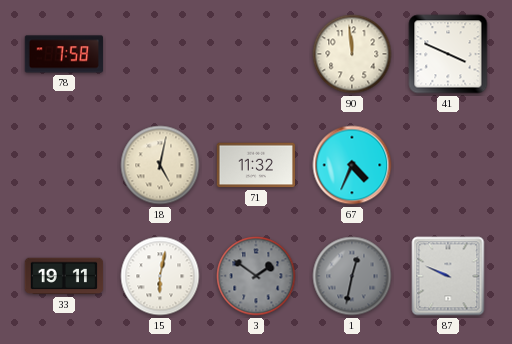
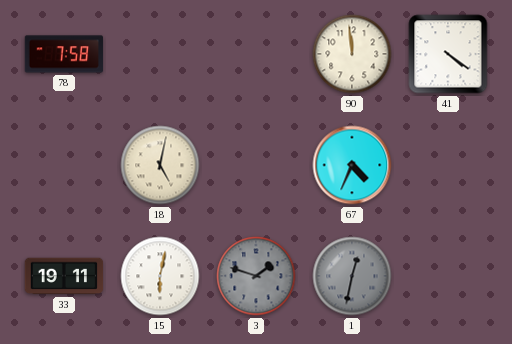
41: 3:49 -> 4:21 (448, 54)
71: 11:32 -> none (256, 165)
3: 1:51 -> 1:48 (256, 276)
87: 9:49 -> none (448, 276)
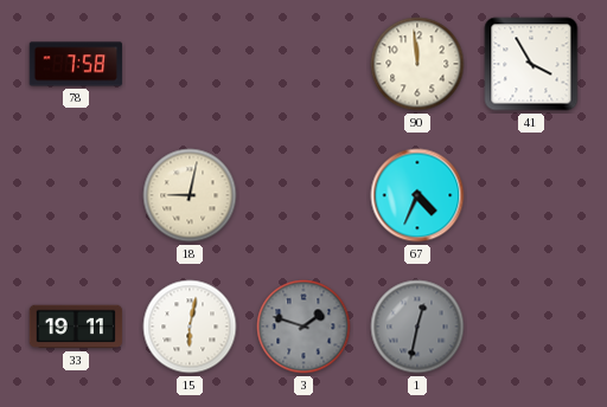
41: 4:21 -> 3:55 (531, 64)
18: 5:02 -> 9:02 (190, 195)
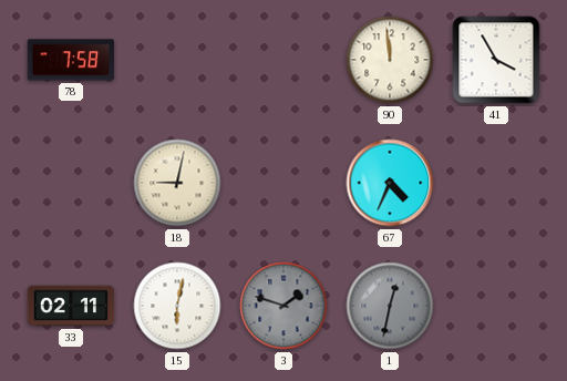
33: 19:11 -> 02:11 (71, 306)
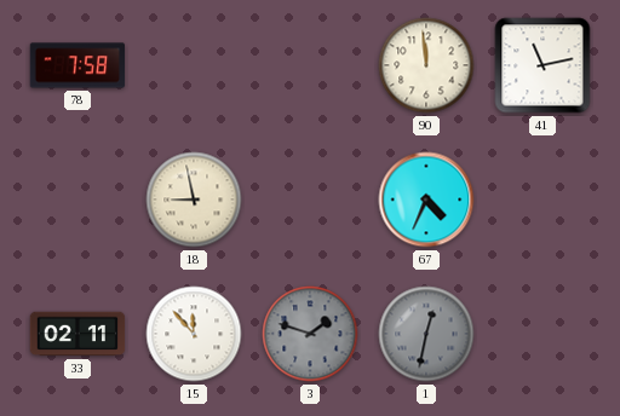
41: 3:55 -> 11:13 (542, 65)
18: 9:02 -> 8:58 (194, 200)
15: 6:02 -> 11:53 (194, 334)
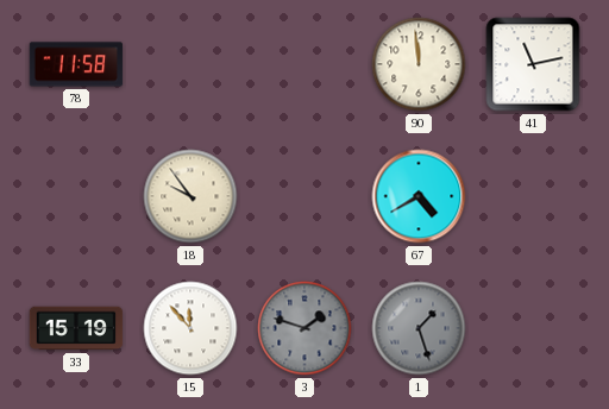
78: 7:58 -> 11:58 (76, 64)
18: 8:58 -> 9:54 (190, 196)
67: 4:34 -> 4:40 (419, 196)
33: 02:11 -> 15:19 (76, 328)
1: 12:32 -> 1:27 (419, 328)
